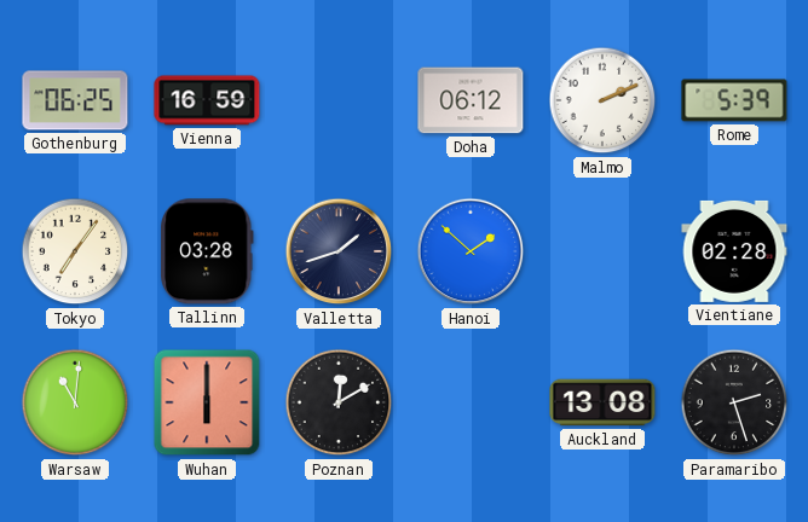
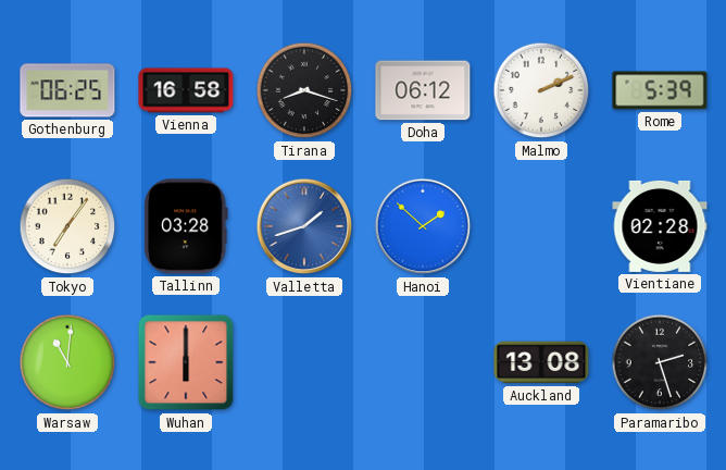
Vienna: 16:59 -> 16:58 (186, 90)
Tirana: none -> 8:18 (304, 90)
Valletta dial: navy -> blue (304, 226)
Poznan: 12:10 -> none (339, 402)
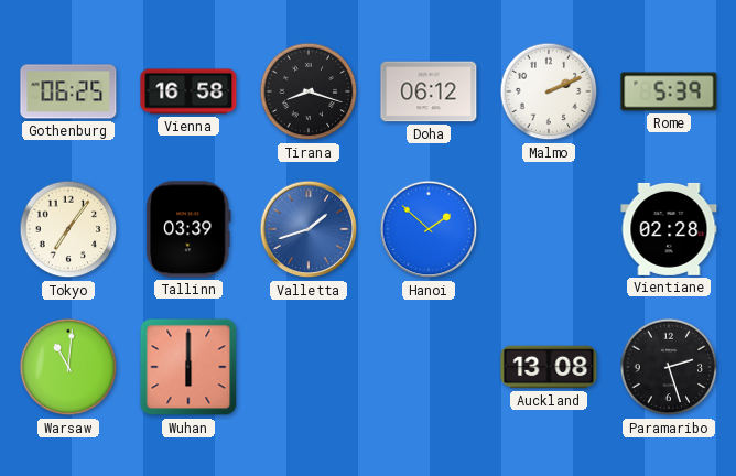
Tallinn: 03:28 -> 03:39 (190, 229)
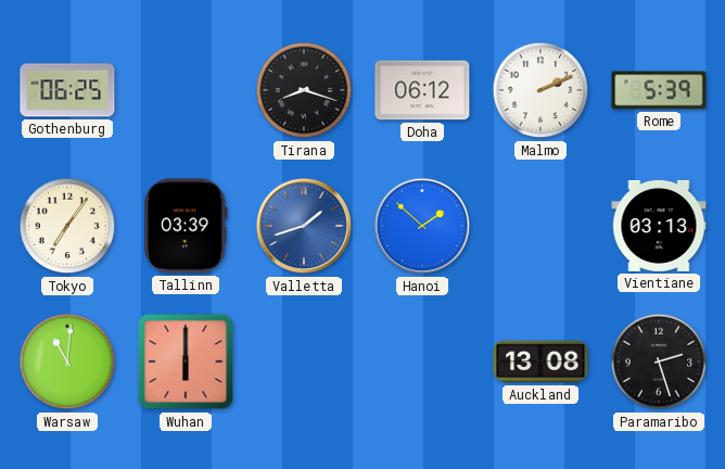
Vienna: 16:58 -> none (188, 91)
Vientiane: 02:28 -> 03:13 (659, 226)
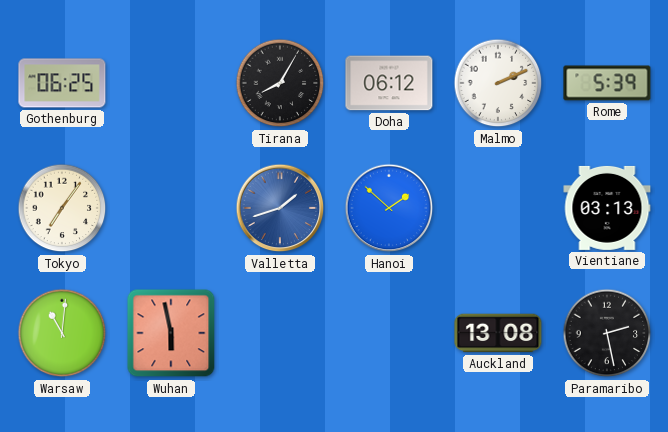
Tirana: 8:18 -> 8:05 (280, 83)
Tallinn: 03:39 -> none (187, 226)
Wuhan: 6:00 -> 5:58 (171, 333)
Paramaribo: 2:27 -> 2:28 (607, 333)
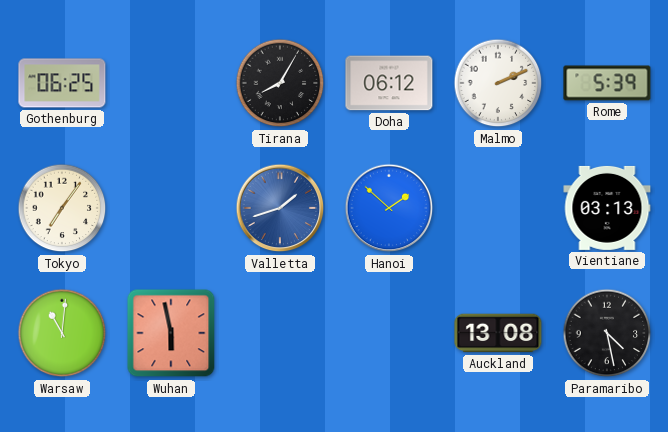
Paramaribo: 2:28 -> 4:28 (607, 333)
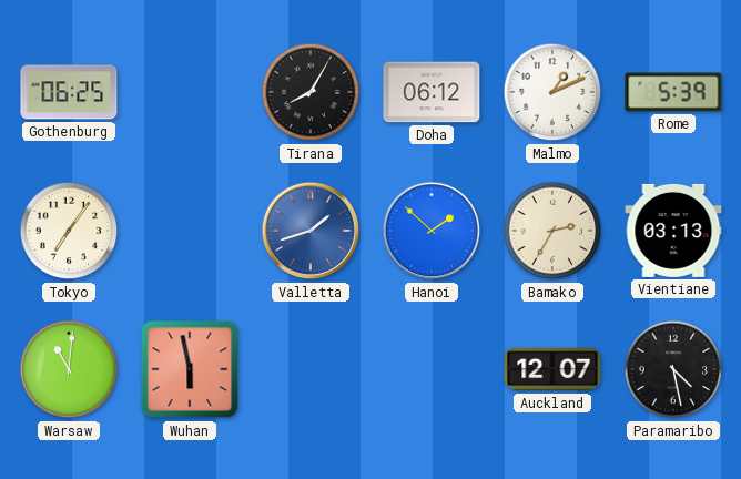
Malmo: 2:11 -> 1:11 (552, 92)
Bamako: none -> 2:35 (552, 231)
Auckland: 13:08 -> 12:07 (552, 369)
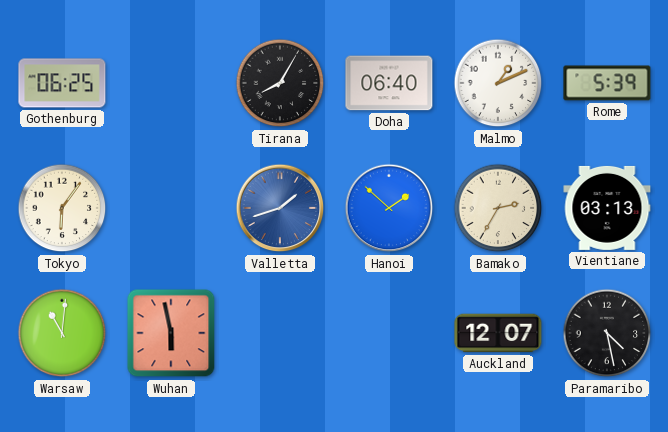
Doha: 06:12 -> 06:40 (389, 83)
Tokyo: 7:06 -> 6:06 (62, 208)
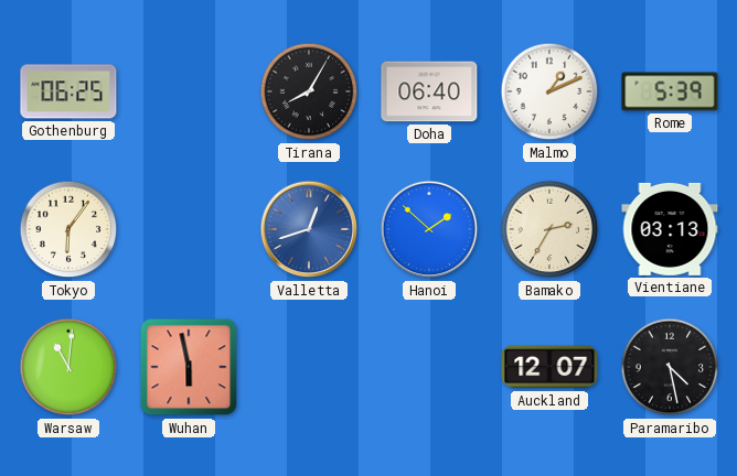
Valletta: 1:42 -> 12:42 (309, 229)
